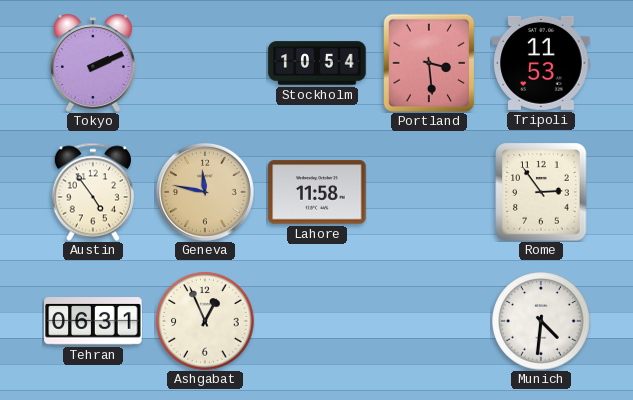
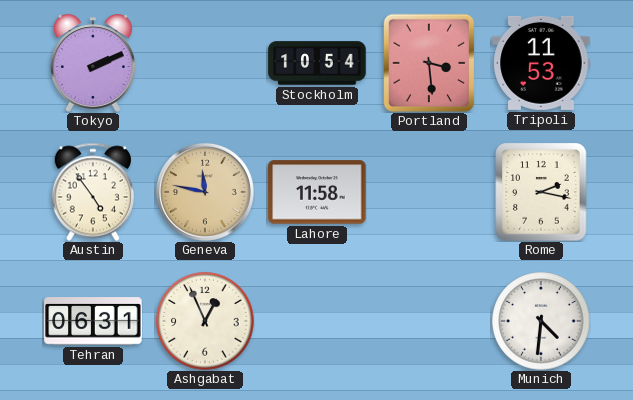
Rome: 2:54 -> 2:17 (541, 192)
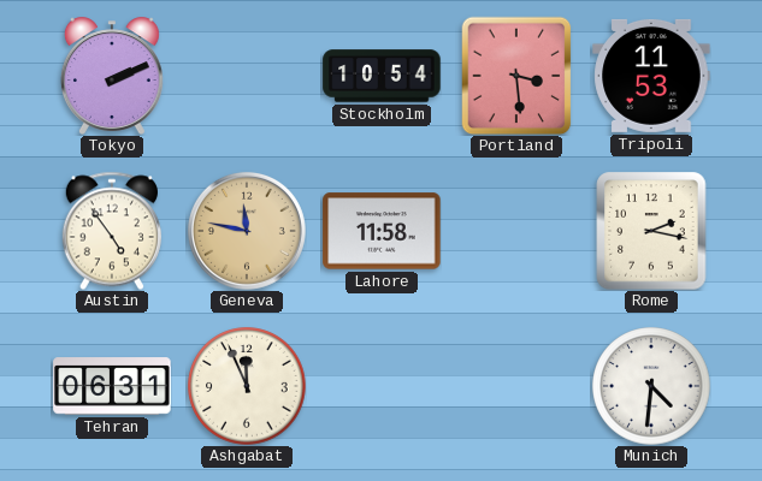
Ashgabat: 12:56 -> 11:56 (247, 386)
